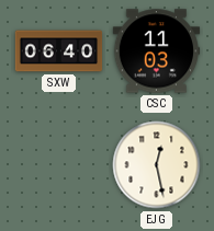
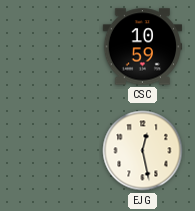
SXW: 06:40 -> none (59, 51)
CSC: 11:03 -> 10:59 (143, 47)
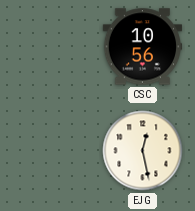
CSC: 10:59 -> 10:56 (143, 47)
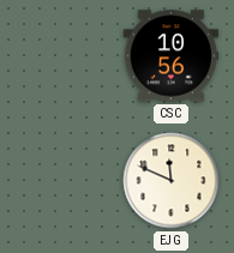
EJG: 12:28 -> 11:49 (172, 181)
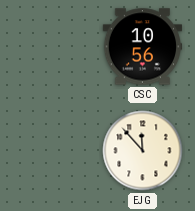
EJG: 11:49 -> 11:53 (143, 151)
